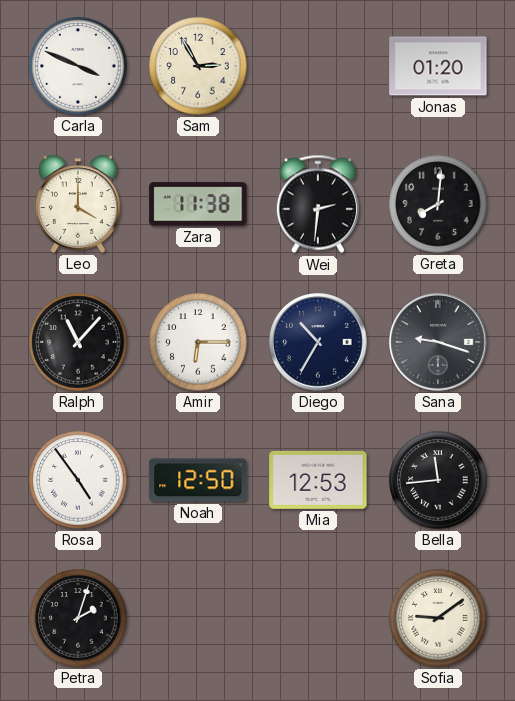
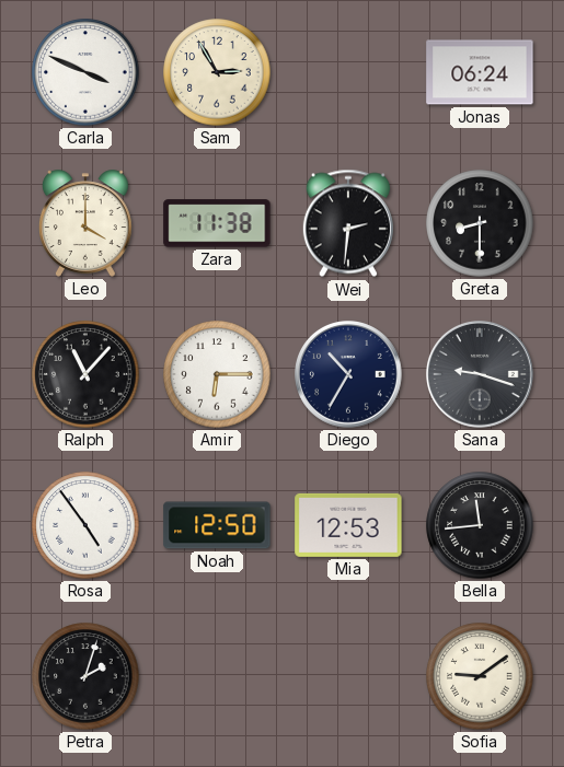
Jonas: 01:20 -> 06:24 (480, 72)
Greta: 8:01 -> 8:30 (480, 223)
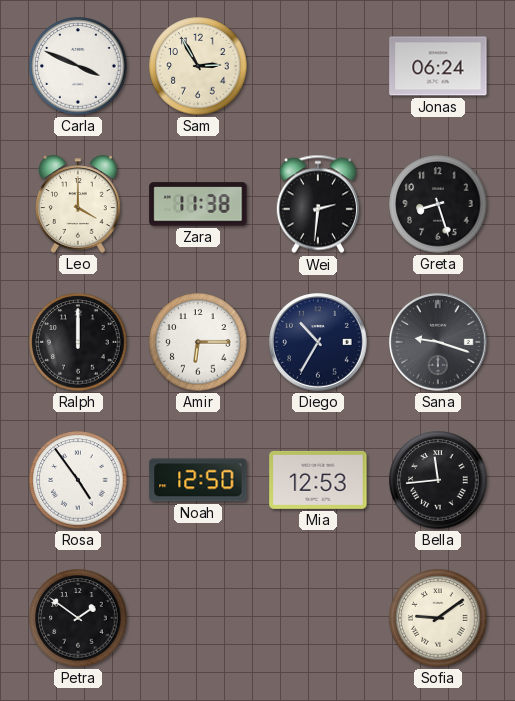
Greta: 8:30 -> 8:27 (438, 204)
Ralph: 11:07 -> 12:00 (78, 342)
Petra: 2:03 -> 1:51 (78, 618)
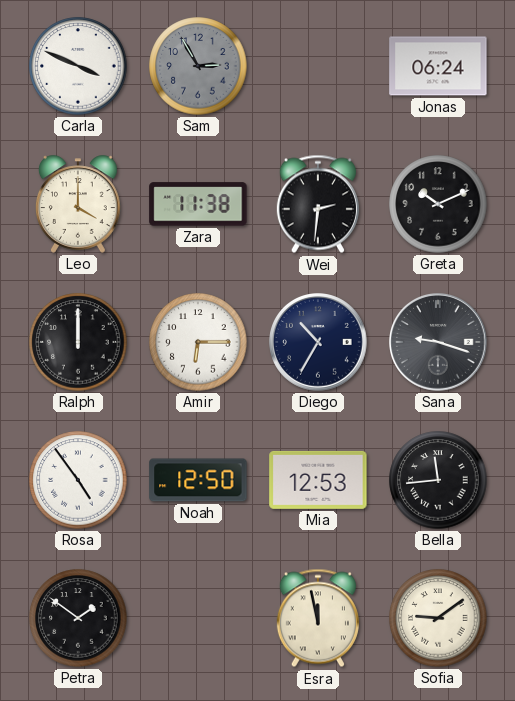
Sam dial: cream -> grey (198, 66)
Greta: 8:27 -> 10:11 (438, 204)
Esra: none -> 11:58 (318, 618)
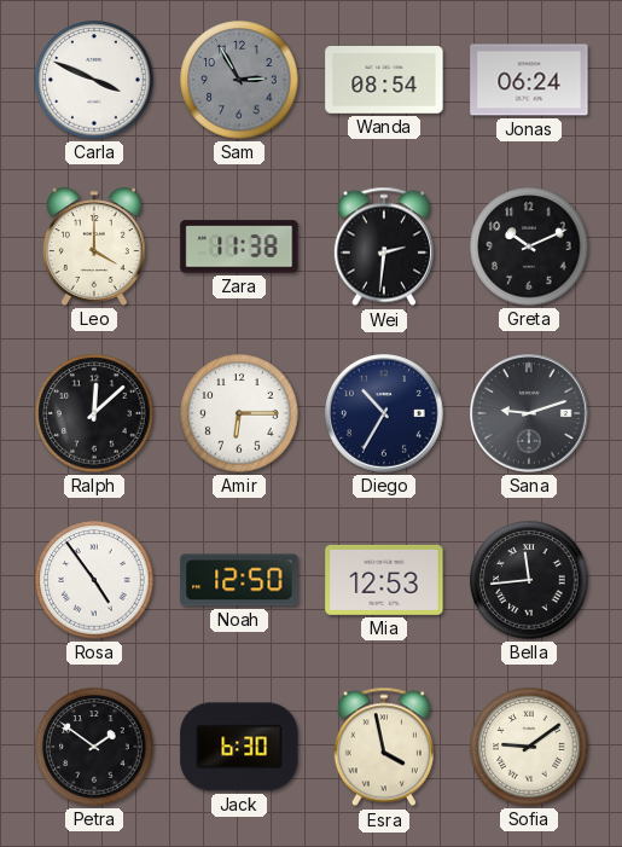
Wanda: none -> 08:54 (384, 80)
Ralph: 12:00 -> 12:08 (94, 413)
Sana: 9:18 -> 9:12 (530, 414)
Jack: none -> 6:30 (239, 747)
Esra: 11:58 -> 3:58 (384, 747)
